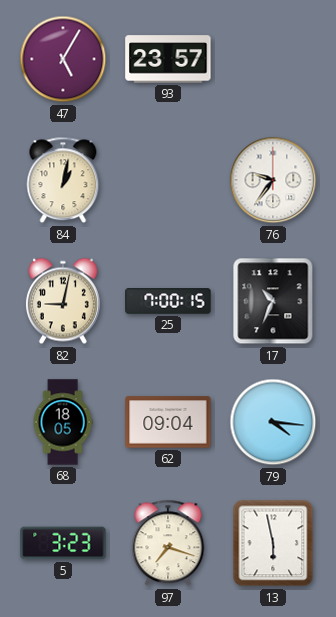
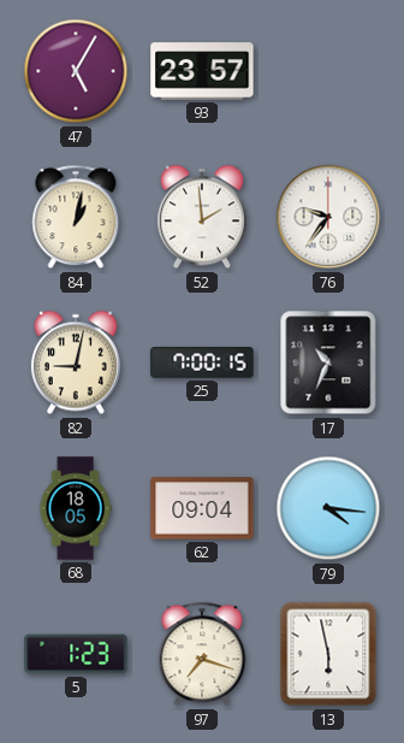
52: none -> 1:59 (202, 217)
5: 3:23 -> 1:23 (76, 654)
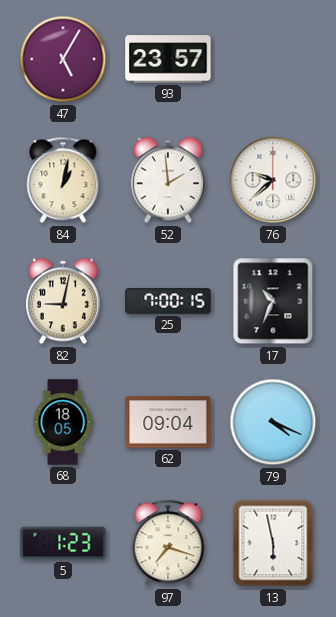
76: 9:36 -> 9:38 (273, 180)
79: 4:16 -> 4:19 (273, 422)
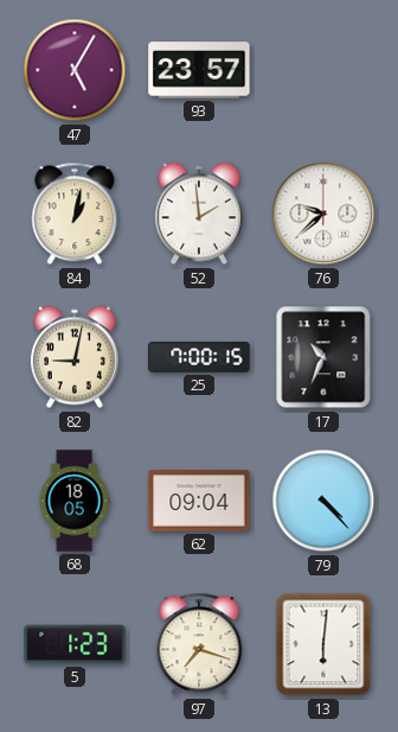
79: 4:19 -> 4:23 (323, 501)
13: 5:58 -> 6:01 (323, 644)
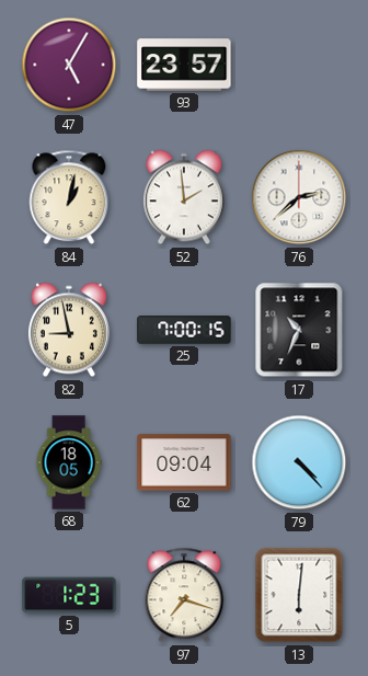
76: 9:38 -> 2:38 (299, 197)
82: 9:02 -> 8:58 (69, 330)
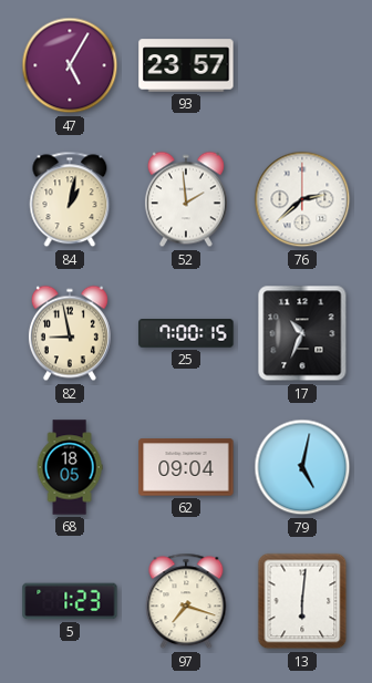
79: 4:23 -> 5:02 (302, 467)
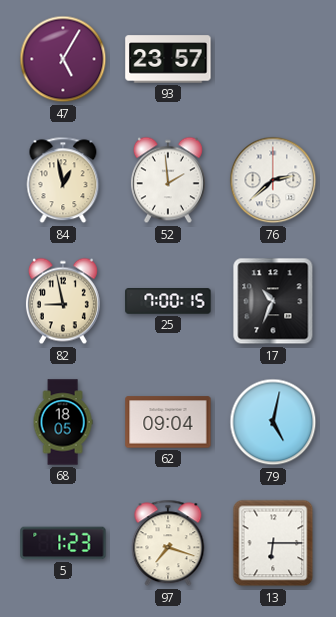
84: 1:02 -> 12:58 (63, 180)
13: 6:01 -> 6:15 (273, 543)
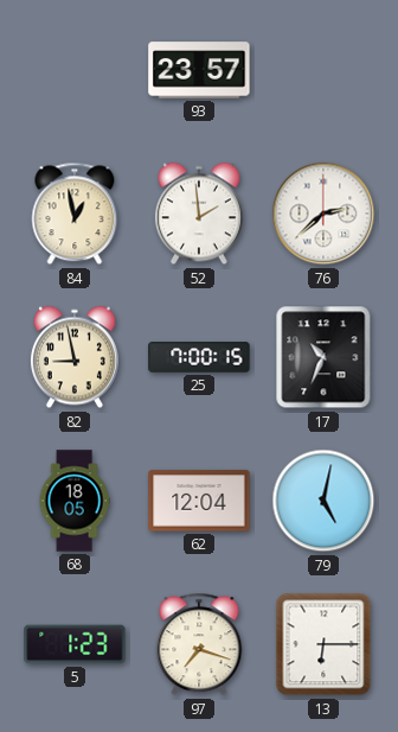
47: 5:05 -> none (63, 59)
62: 09:04 -> 12:04 (199, 501)
